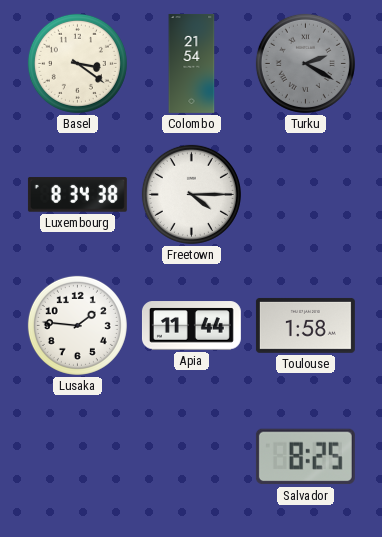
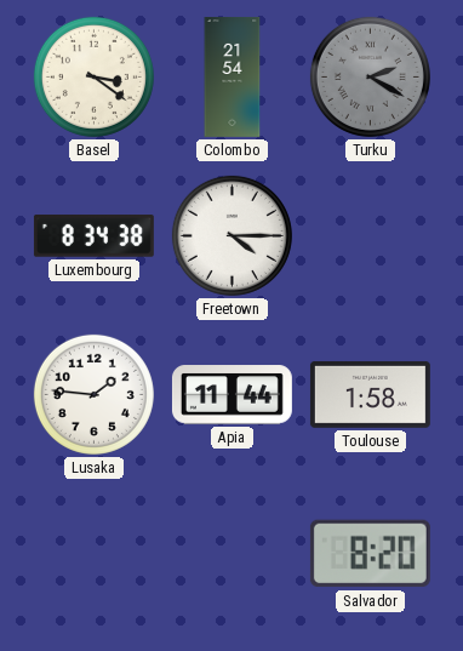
Salvador: 8:25 -> 8:20 (370, 554)
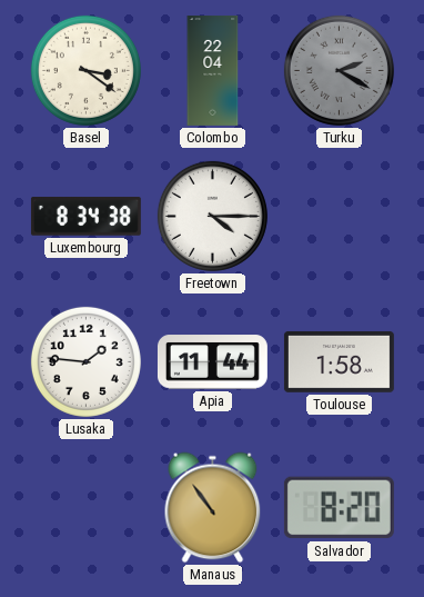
Colombo: 21:54 -> 22:04 (213, 70)
Manaus: none -> 10:54 (213, 508)
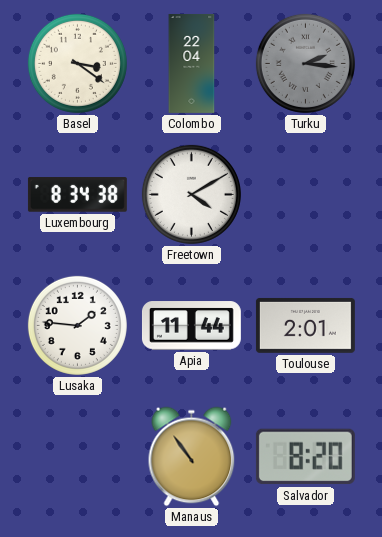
Turku: 2:20 -> 2:16 (305, 63)
Freetown: 4:15 -> 4:10 (191, 194)
Toulouse: 1:58 -> 2:01 (305, 325)
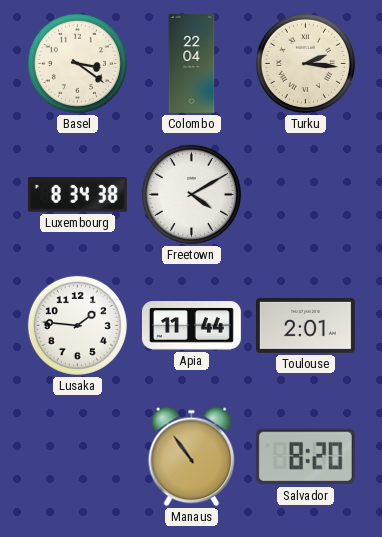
Turku dial: grey -> cream (305, 63)
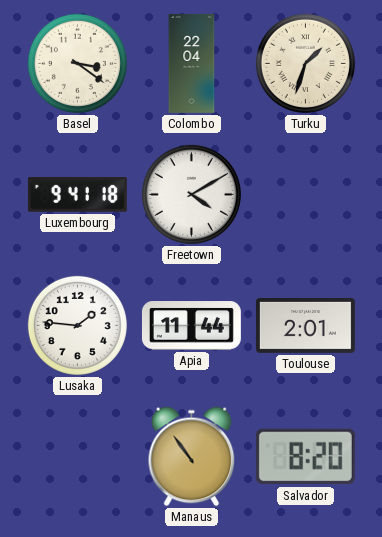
Turku: 2:16 -> 1:33 (305, 63)
Luxembourg: 8:34 -> 9:41 (77, 195)
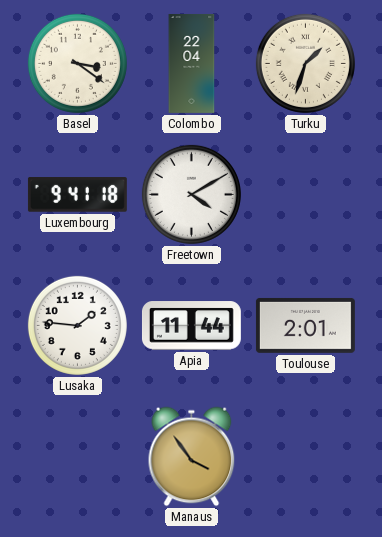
Manaus: 10:54 -> 3:54 (192, 457)
Salvador: 8:20 -> none (305, 457)
